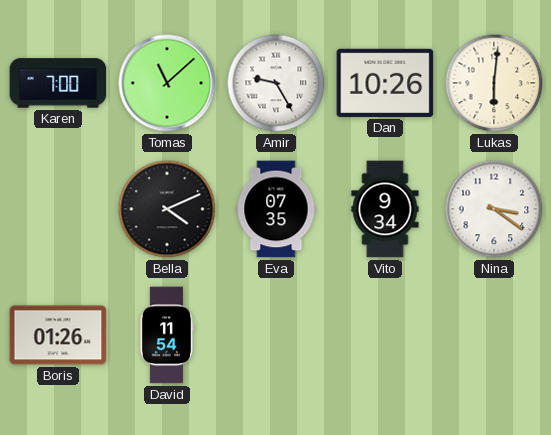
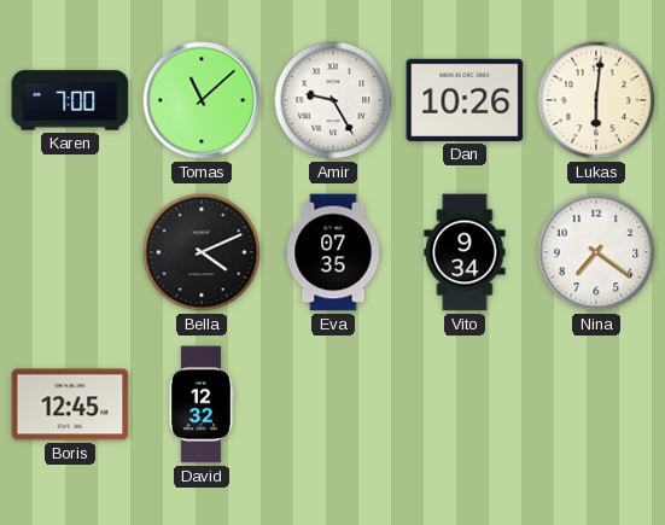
Nina: 3:21 -> 7:21 (596, 252)
Boris: 01:26 -> 12:45 (70, 404)
David: 11:54 -> 12:32 (200, 404)
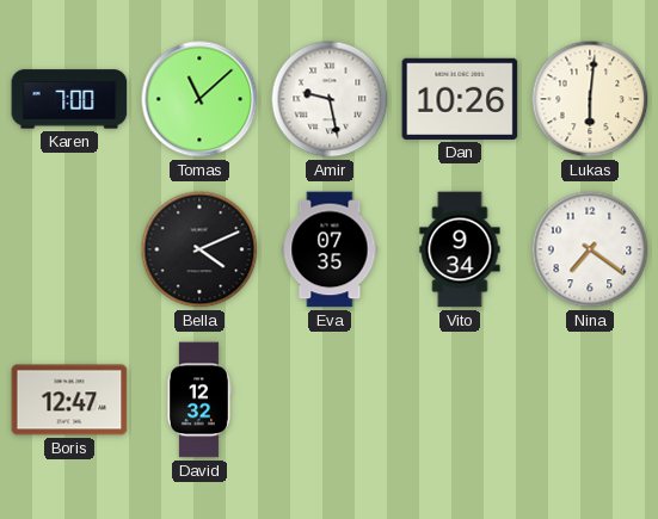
Amir: 9:25 -> 9:28 (330, 99)
Boris: 12:45 -> 12:47 (69, 400)
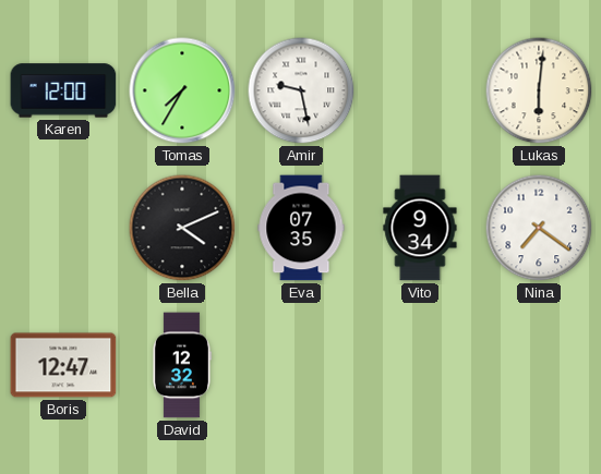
Karen: 7:00 -> 12:00 (63, 90)
Tomas: 11:08 -> 7:35 (182, 90)
Dan: 10:26 -> none (460, 99)
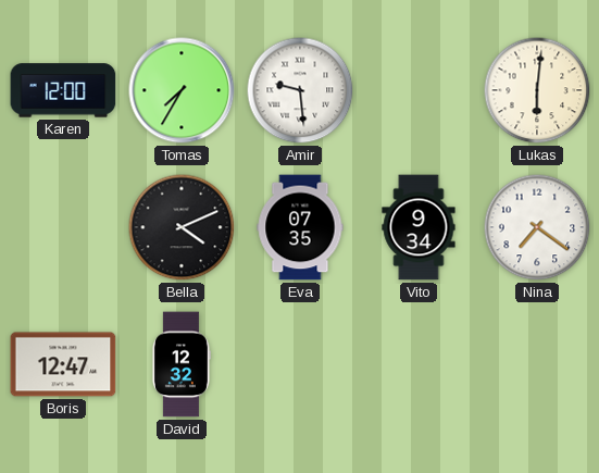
Amir: 9:28 -> 9:29 (300, 90)
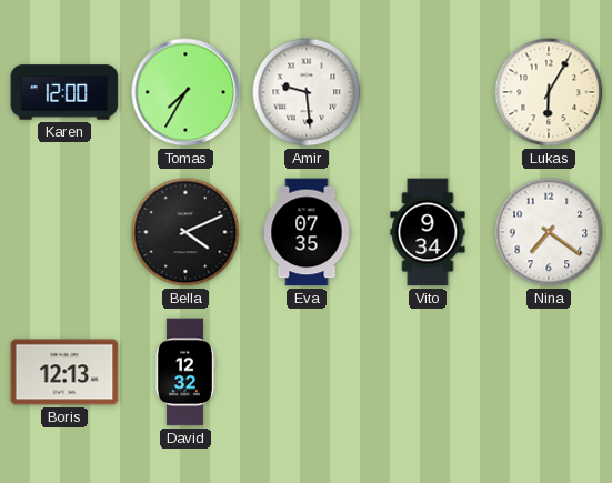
Lukas: 6:01 -> 6:05 (549, 92)
Boris: 12:47 -> 12:13 (64, 372)
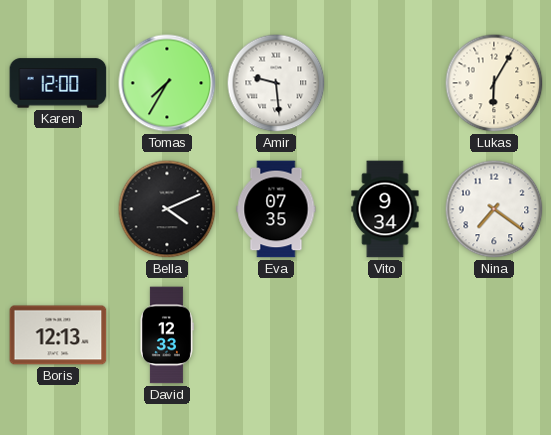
David: 12:32 -> 12:33 (166, 335)
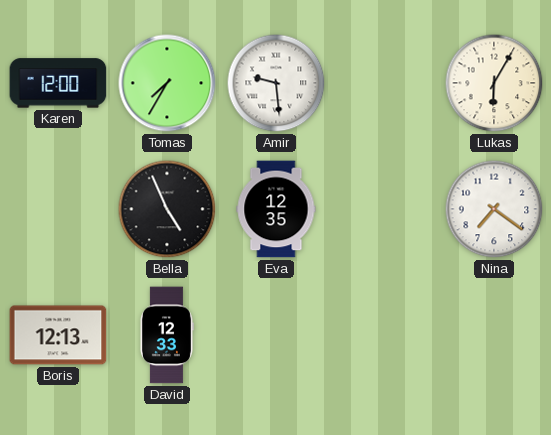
Bella: 4:11 -> 4:56 (167, 209)
Eva: 07:35 -> 12:35 (276, 209)
Vito: 9:34 -> none (385, 209)
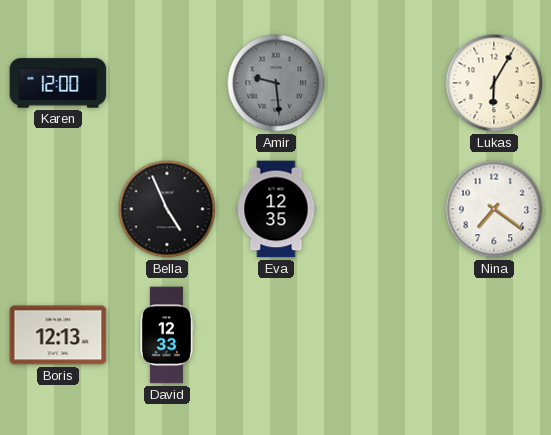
Tomas: 7:35 -> none (167, 83)
Amir dial: white -> grey (276, 83)
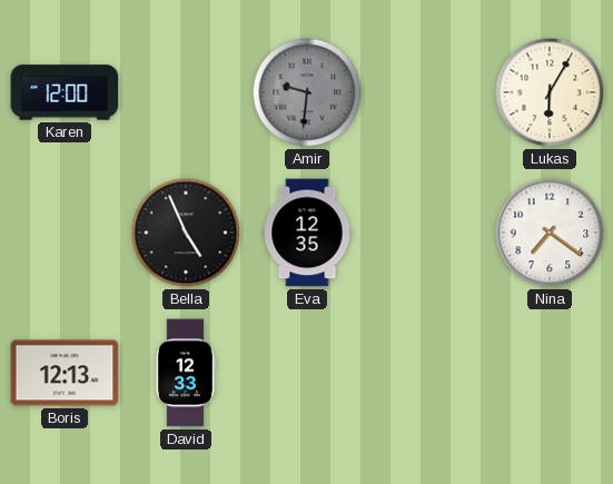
Amir: 9:29 -> 9:31 (307, 92)
